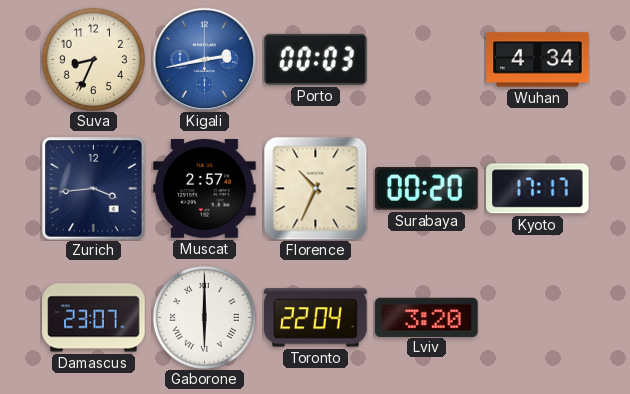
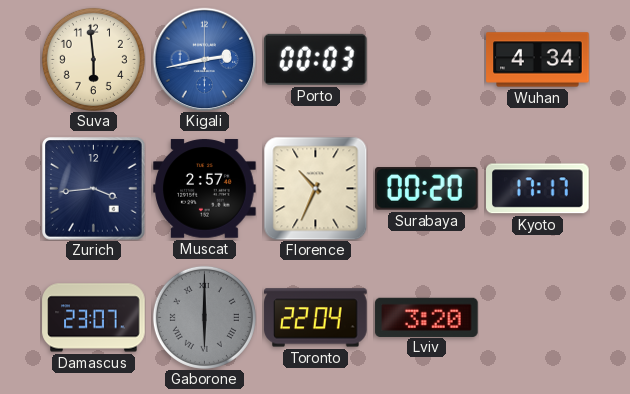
Suva: 8:34 -> 5:59 (93, 59)
Gaborone dial: white -> grey (204, 317)
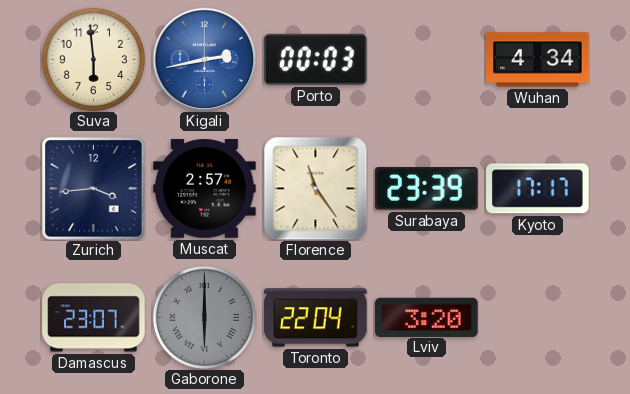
Florence: 10:34 -> 11:24 (315, 188)
Surabaya: 00:20 -> 23:39 (427, 189)
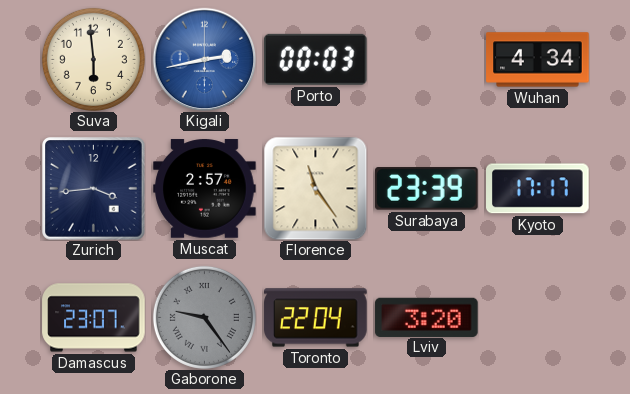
Gaborone: 6:00 -> 9:24 (204, 317)
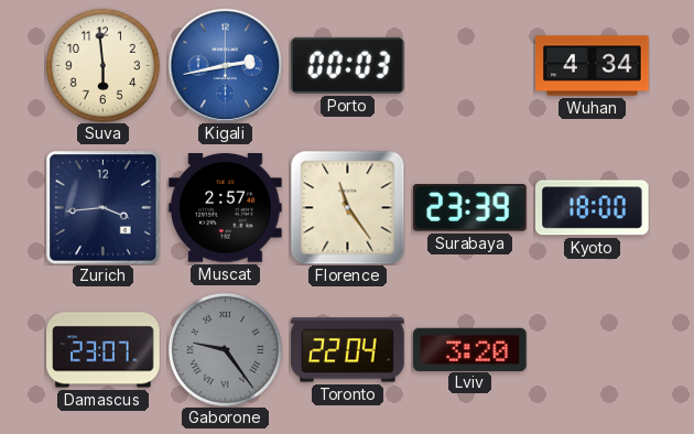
Kyoto: 17:17 -> 18:00 (593, 208)
